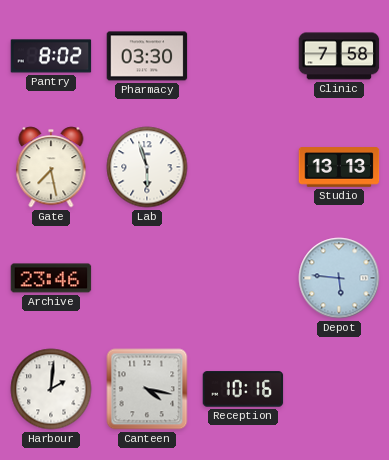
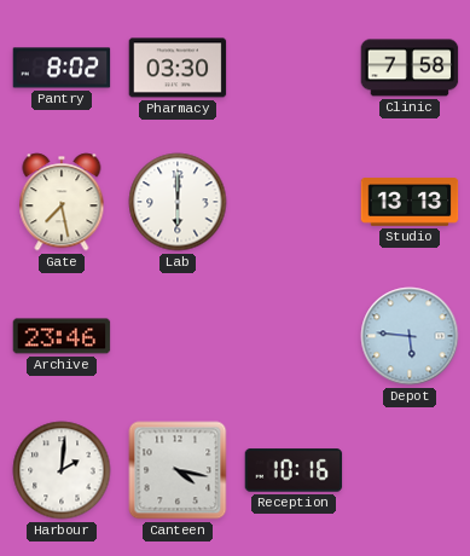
Lab: 5:57 -> 6:00 (178, 202)
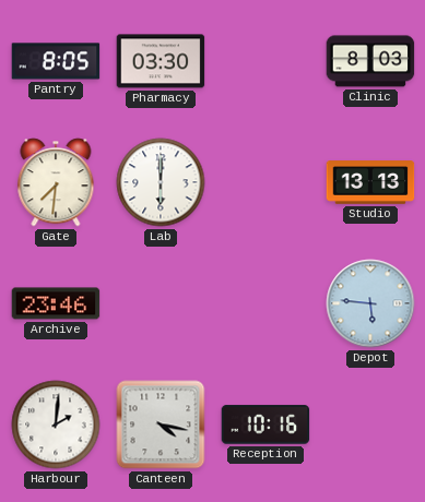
Pantry: 8:02 -> 8:05 (56, 61)
Clinic: 7:58 -> 8:03 (370, 61)
Gate: 7:28 -> 7:31 (56, 182)
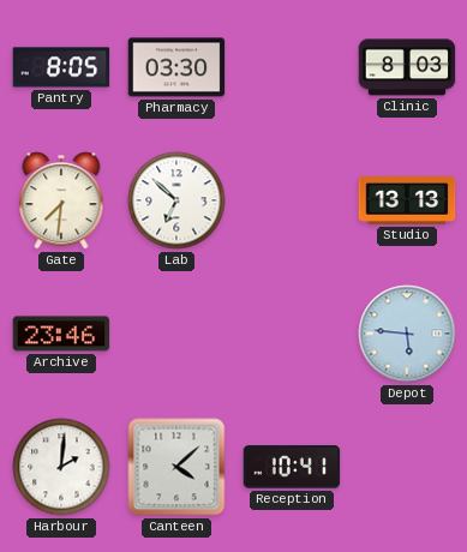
Lab: 6:00 -> 6:52 (176, 200)
Canteen: 4:17 -> 4:08 (176, 467)
Reception: 10:16 -> 10:41 (292, 467)
